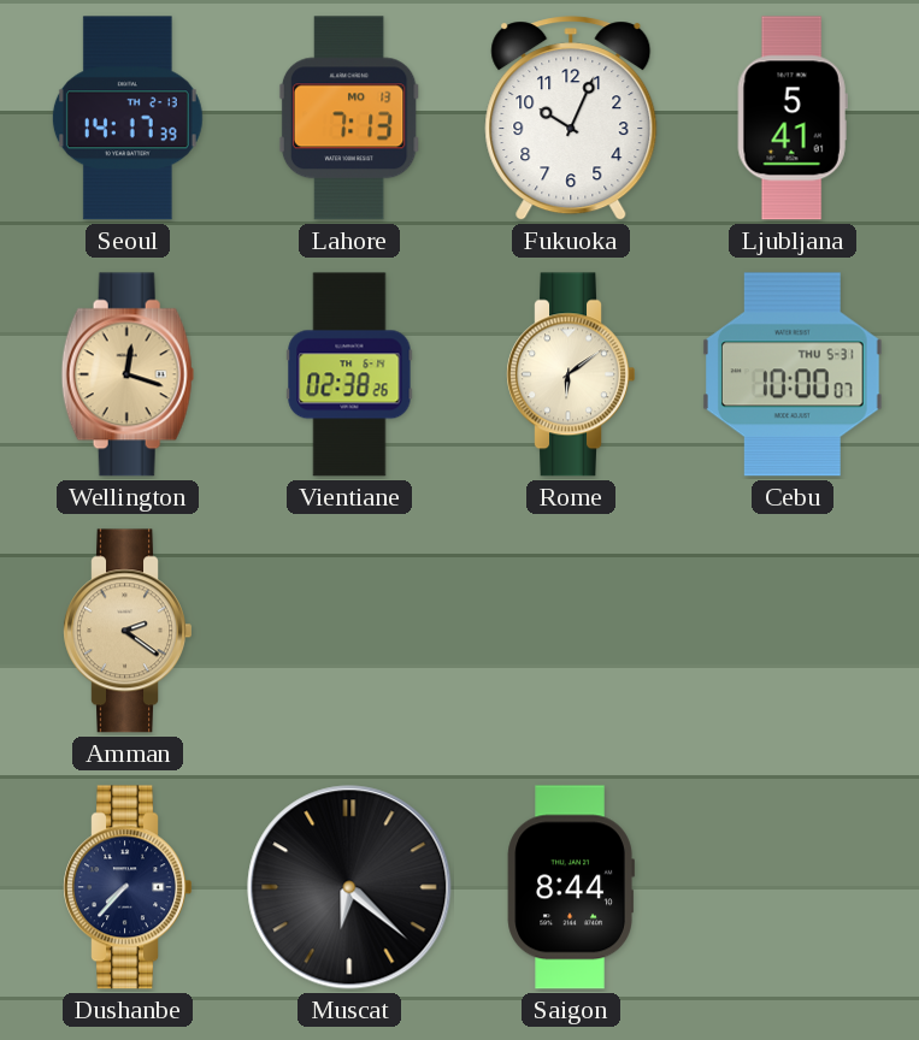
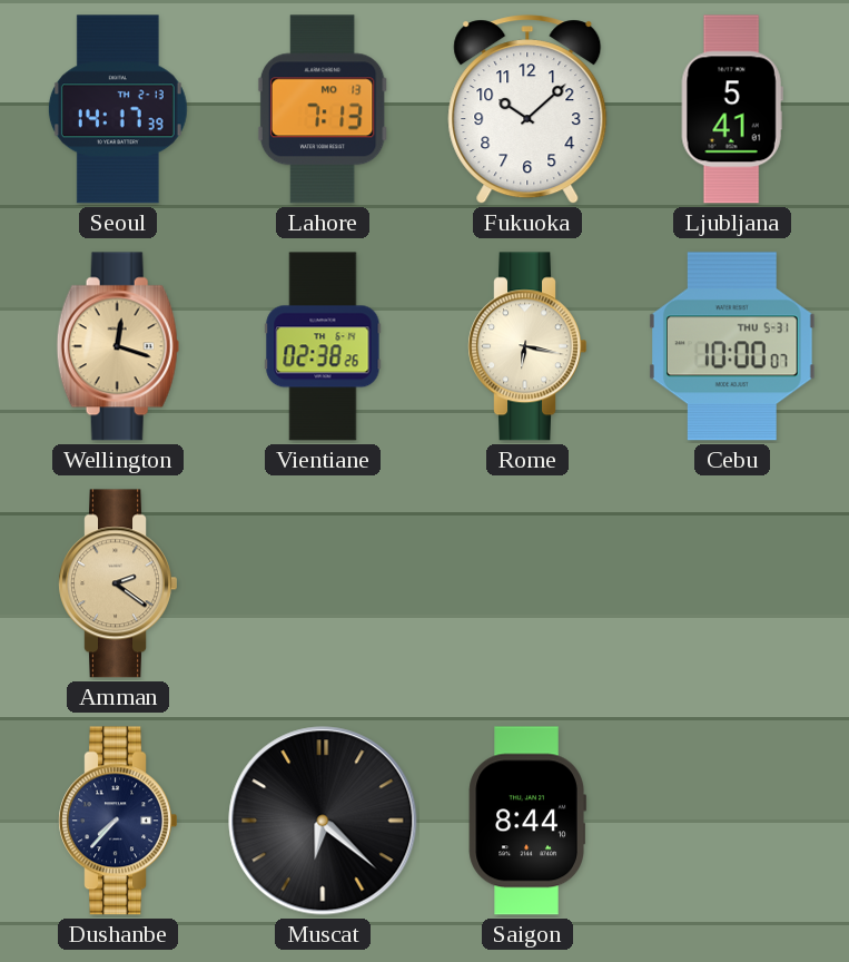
Fukuoka: 10:04 -> 10:08 (527, 110)
Rome: 6:09 -> 6:17 (526, 346)
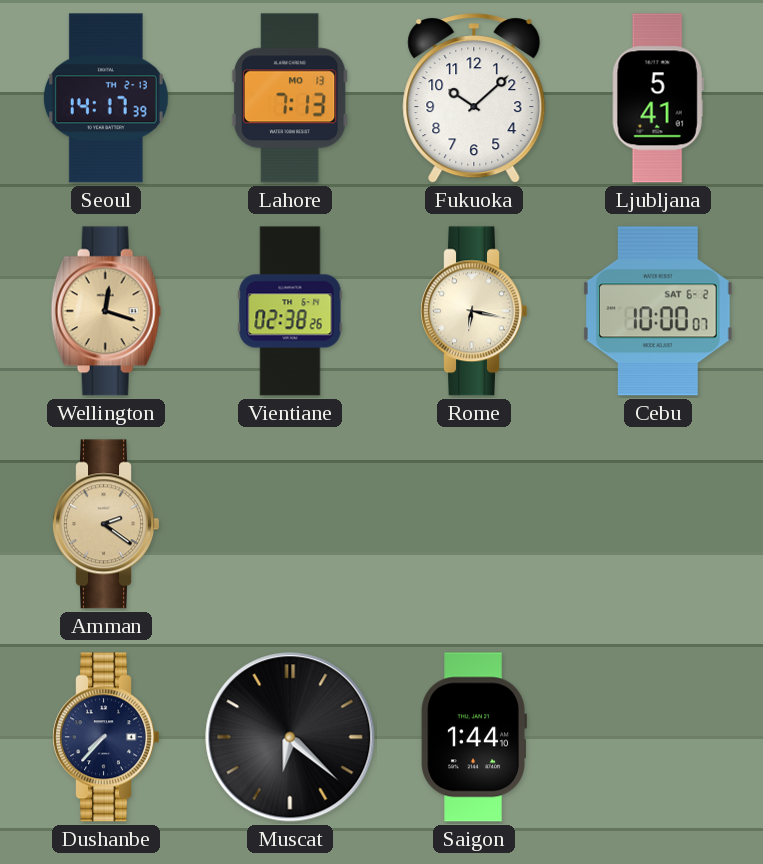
Cebu date: THU 5-31 -> SAT 6-2 (658, 311)
Saigon: 8:44 -> 1:44 (474, 737)
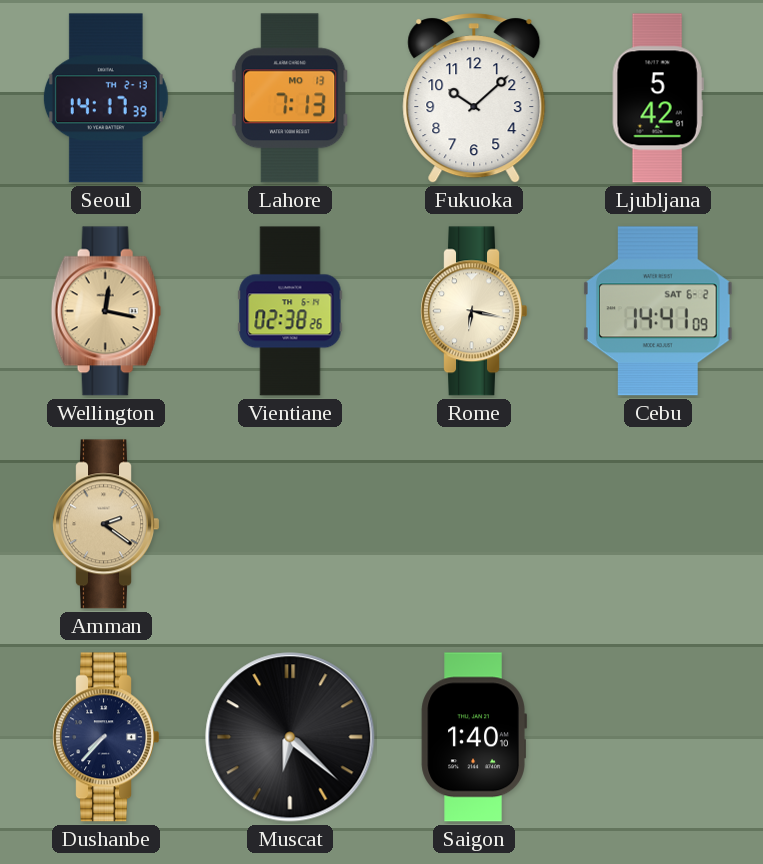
Ljubljana: 5:41 -> 5:42 (658, 98)
Wellington: 12:18 -> 12:17 (106, 311)
Cebu: 10:00 -> 14:41 (658, 311)
Saigon: 1:44 -> 1:40 (474, 737)
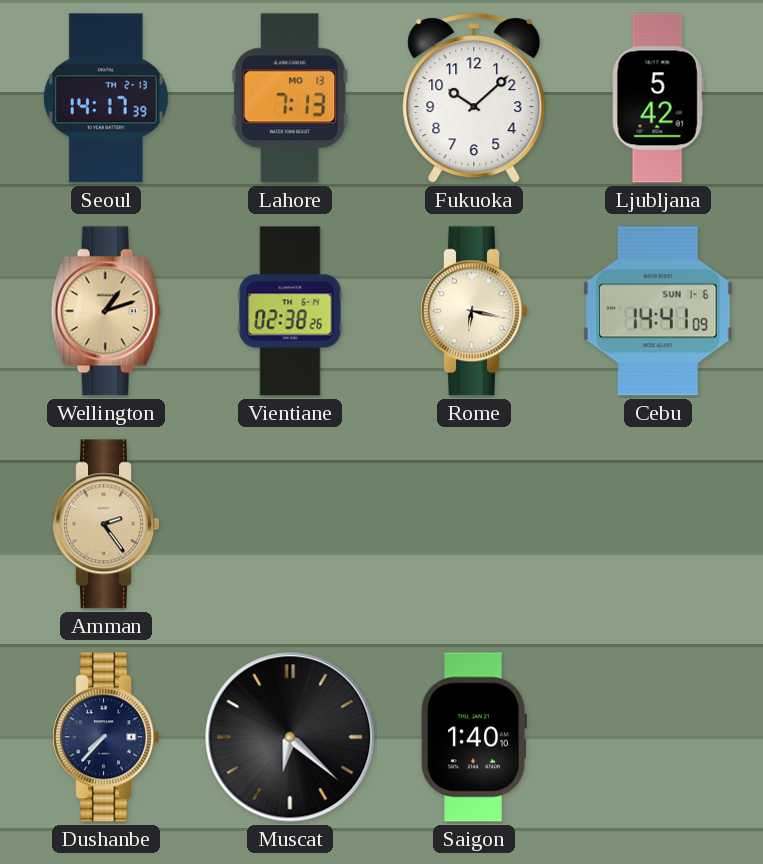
Wellington: 12:17 -> 1:12 (106, 311)
Cebu date: SAT 6-2 -> SUN 1-6 (658, 311)
Amman: 2:21 -> 2:24 (105, 524)
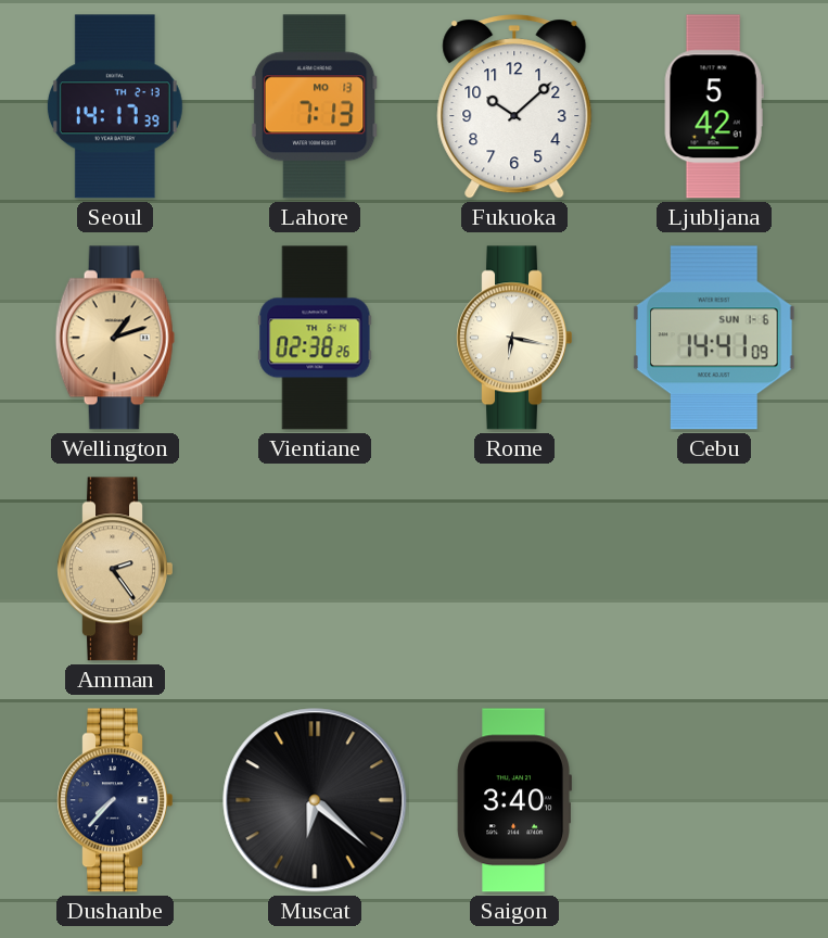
Saigon: 1:40 -> 3:40 (514, 800)
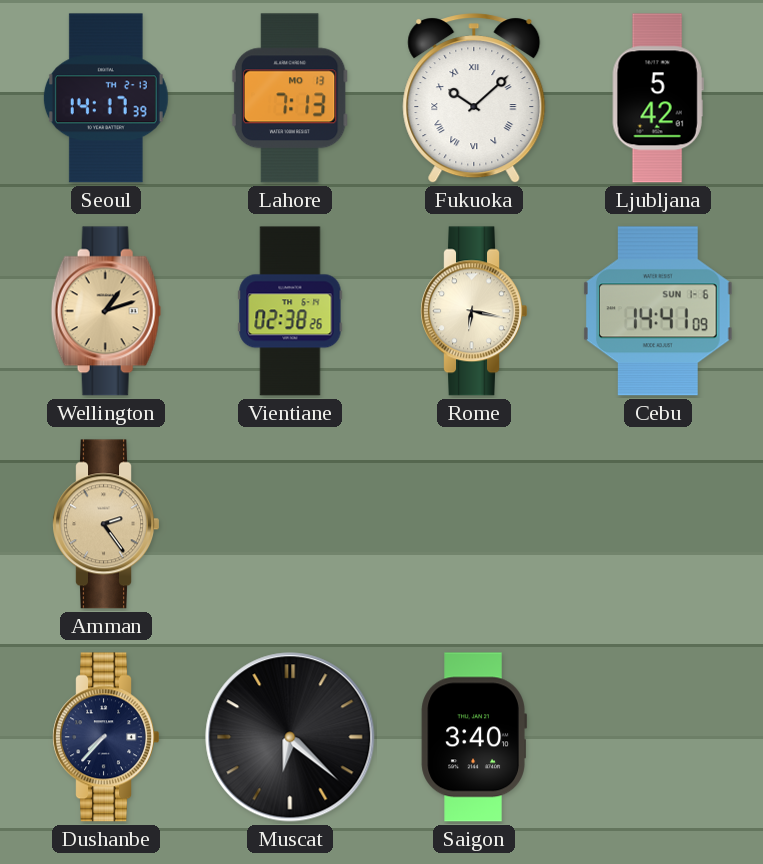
Fukuoka numerals: Arabic -> Roman (474, 99)
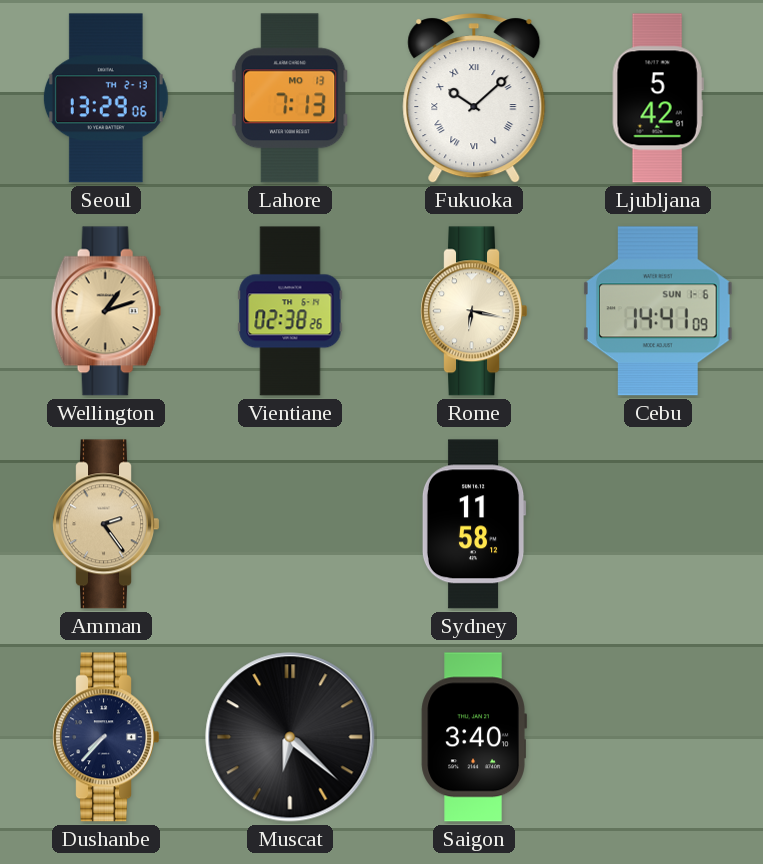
Seoul: 14:17 -> 13:29 (106, 98)
Sydney: none -> 11:58 (474, 524)
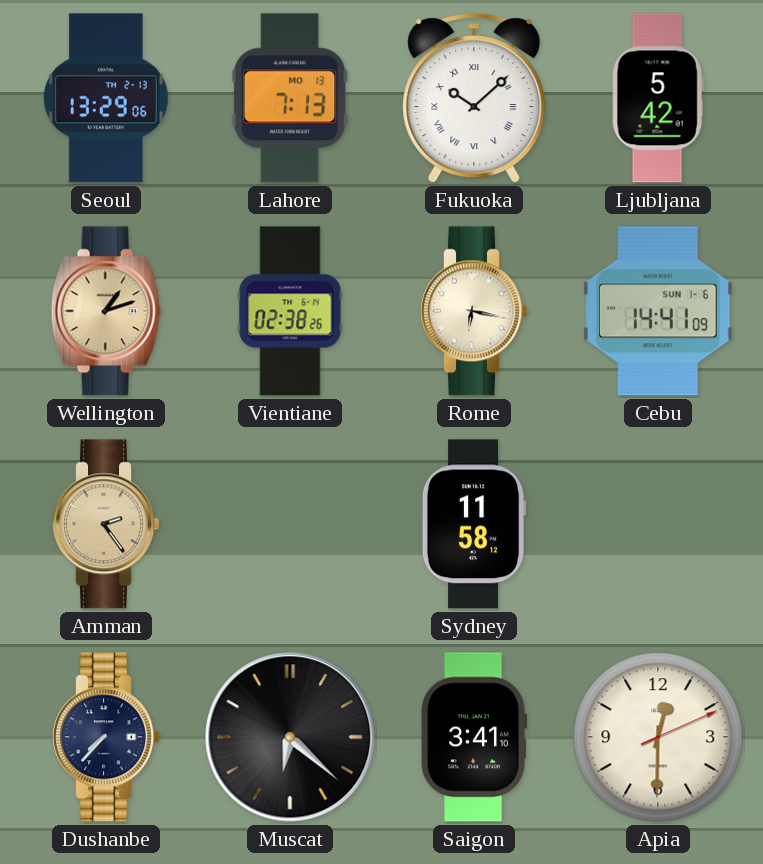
Saigon: 3:40 -> 3:41 (474, 737)
Apia: none -> 12:30 (658, 737)
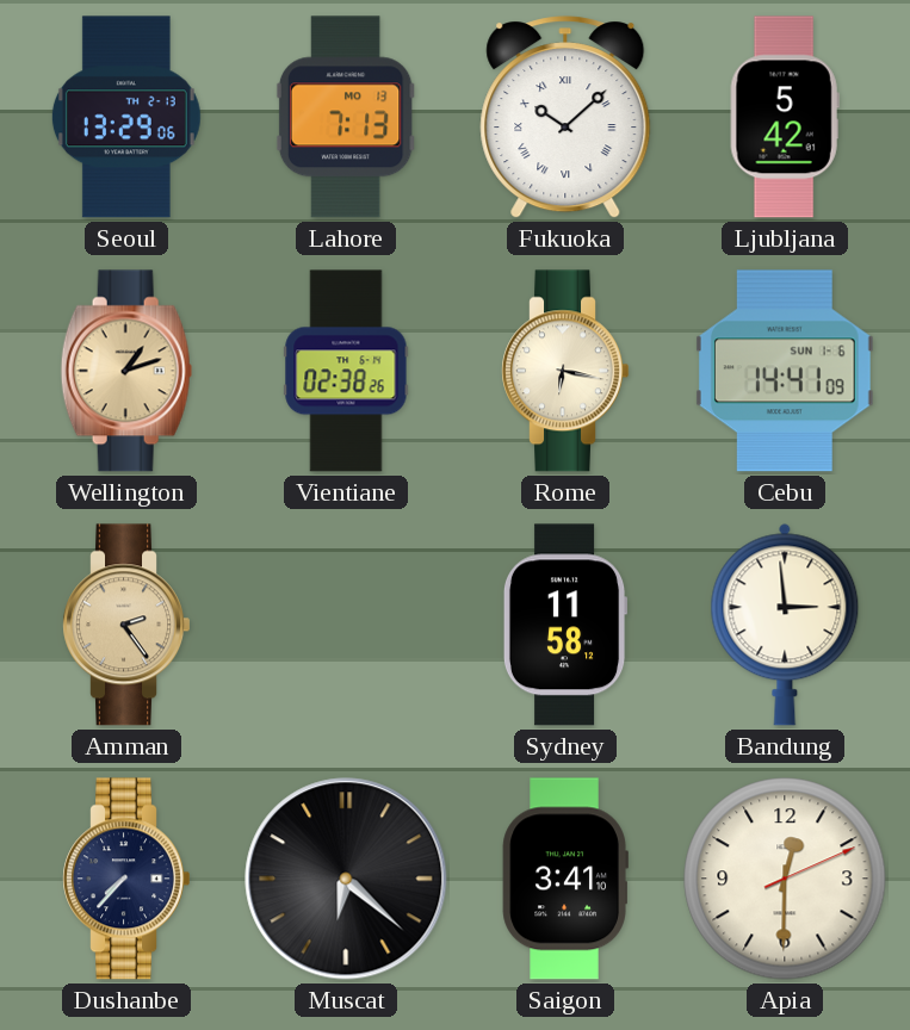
Bandung: none -> 2:59 (785, 625)
